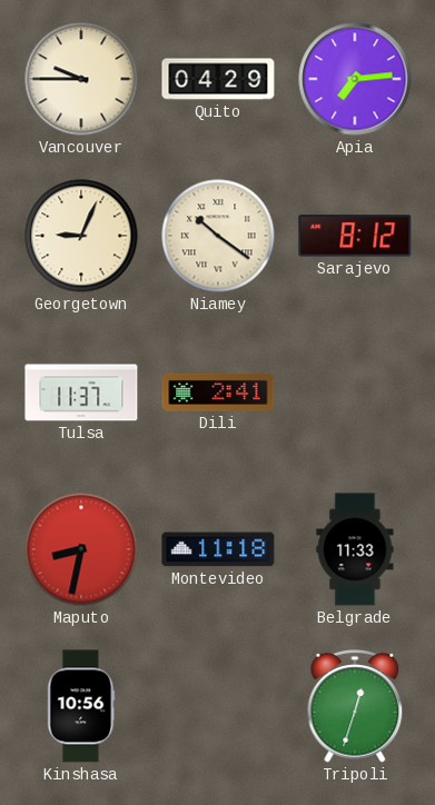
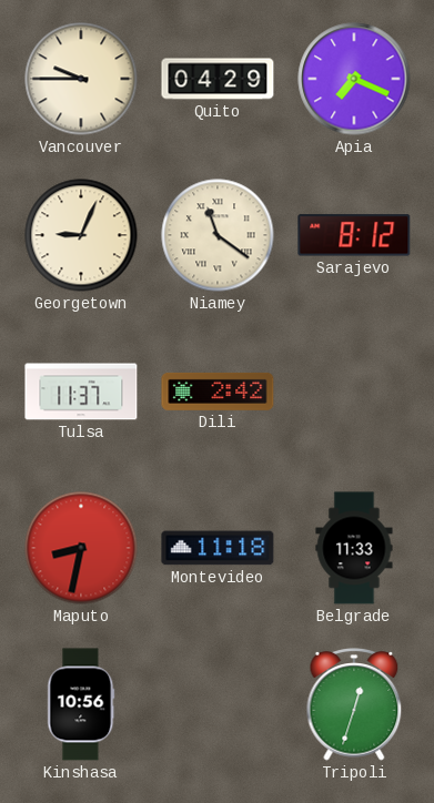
Apia: 7:14 -> 7:19 (354, 79)
Niamey: 10:21 -> 11:21 (218, 235)
Dili: 2:41 -> 2:42 (218, 392)
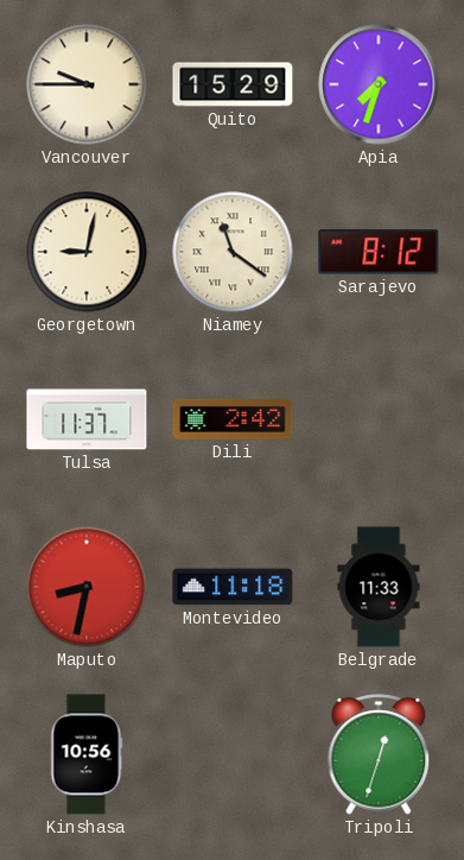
Quito: 04:29 -> 15:29 (233, 84)
Apia: 7:19 -> 7:33 (379, 84)
Georgetown: 9:04 -> 9:02 (87, 252)
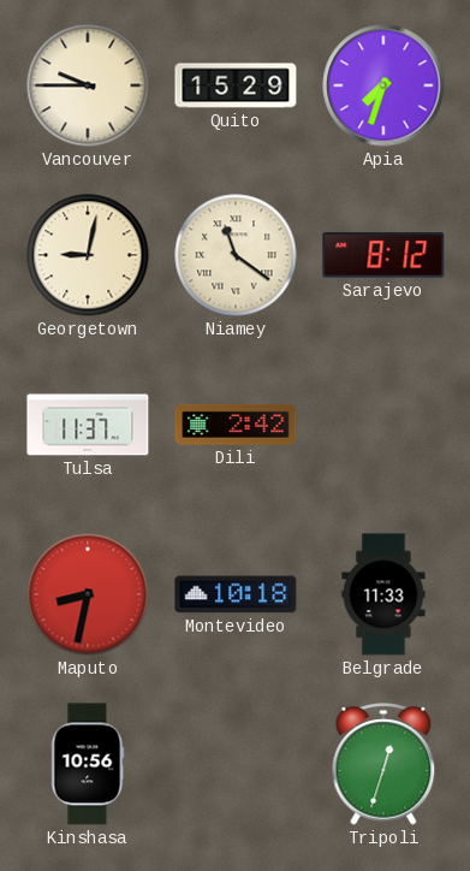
Montevideo: 11:18 -> 10:18 (236, 594)
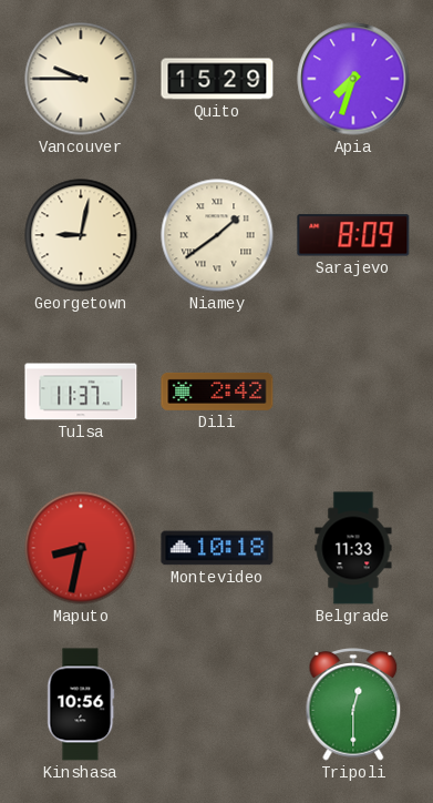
Niamey: 11:21 -> 1:39 (217, 235)
Sarajevo: 8:12 -> 8:09 (353, 235)
Tripoli: 12:33 -> 12:30 (353, 704)
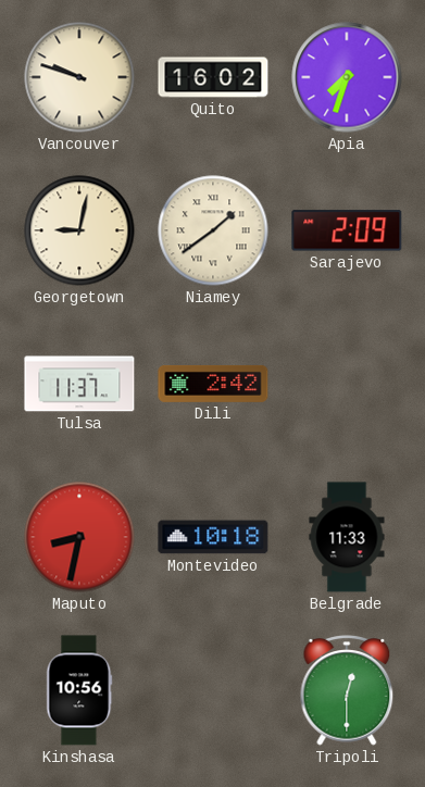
Vancouver: 9:45 -> 9:48 (79, 77)
Quito: 15:29 -> 16:02 (213, 77)
Sarajevo: 8:09 -> 2:09 (347, 230)
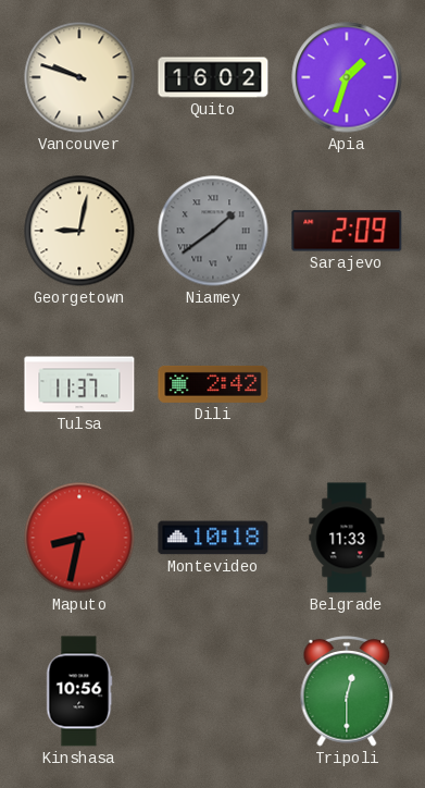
Apia: 7:33 -> 1:33 (347, 77)
Niamey dial: cream -> grey (213, 231)
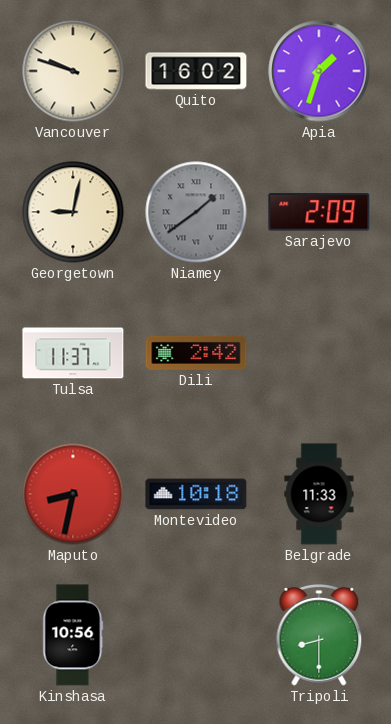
Tripoli: 12:30 -> 8:30 (319, 635)
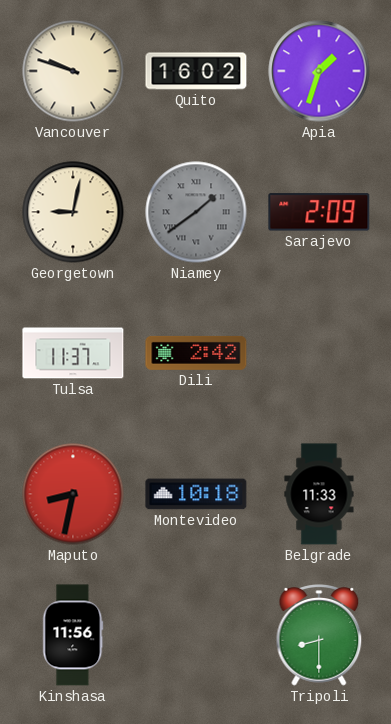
Kinshasa: 10:56 -> 11:56 (73, 635)
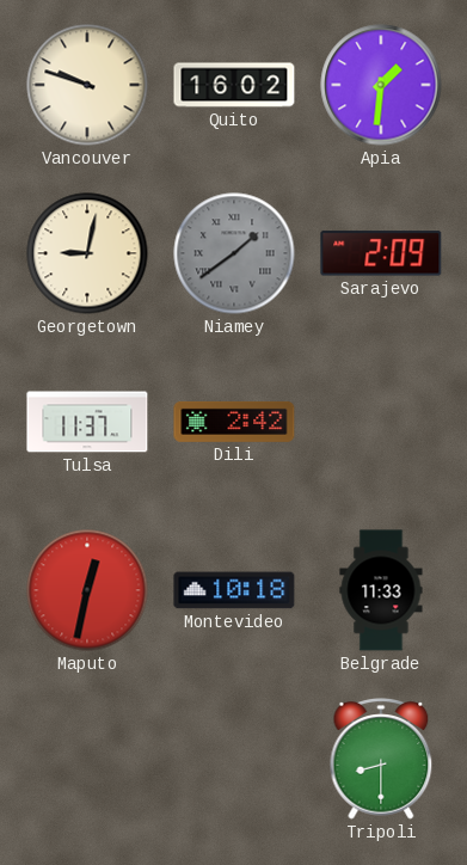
Apia: 1:33 -> 1:31 (381, 85)
Maputo: 8:32 -> 12:32 (87, 590)
Kinshasa: 11:56 -> none (73, 635)
